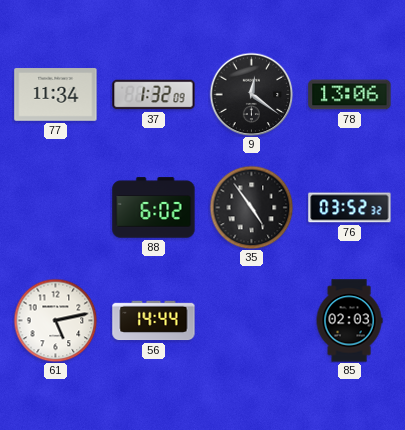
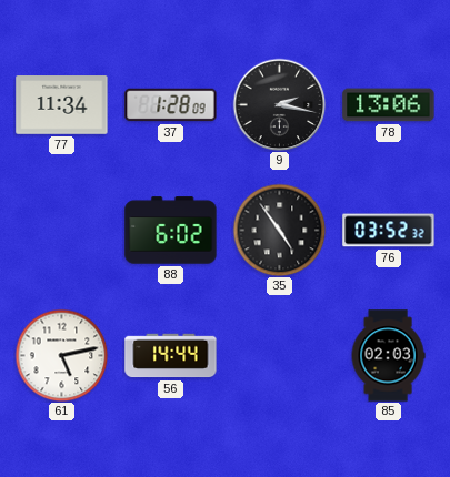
37: 1:32 -> 1:28 (171, 105)
9: 12:21 -> 2:17 (279, 104)
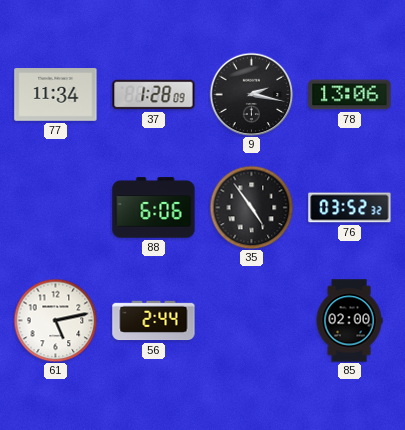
88: 6:02 -> 6:06 (154, 208)
56: 14:44 -> 2:44 (154, 321)
85: 02:03 -> 02:00 (349, 321)
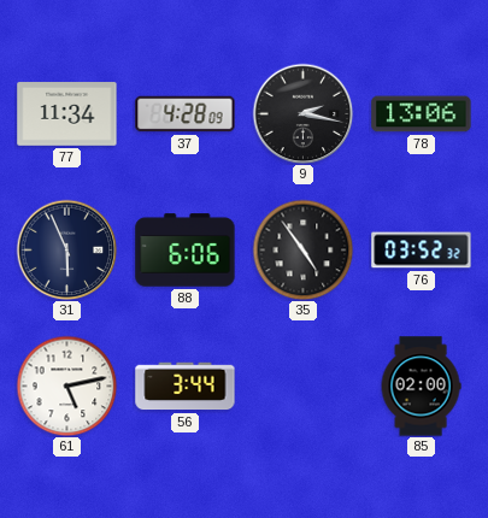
37: 1:28 -> 4:28 (186, 114)
31: none -> 5:56 (66, 249)
56: 2:44 -> 3:44 (186, 387)
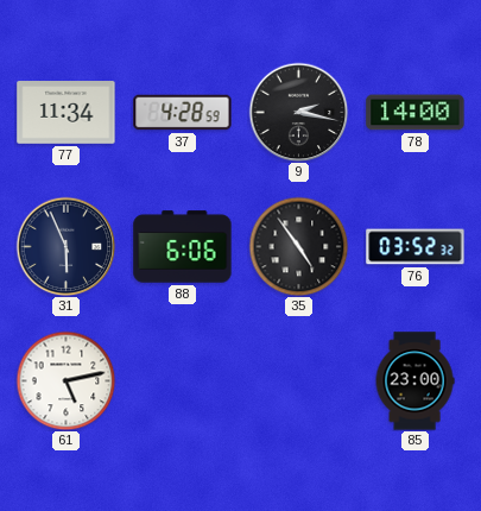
37: 4:28:09 -> 4:28:59 (183, 113)
78: 13:06 -> 14:00 (416, 113)
56: 3:44 -> none (186, 387)
85: 02:00 -> 23:00 (414, 381)
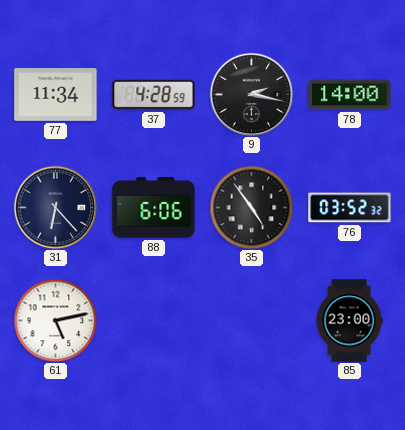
31: 5:56 -> 6:23 (55, 207)
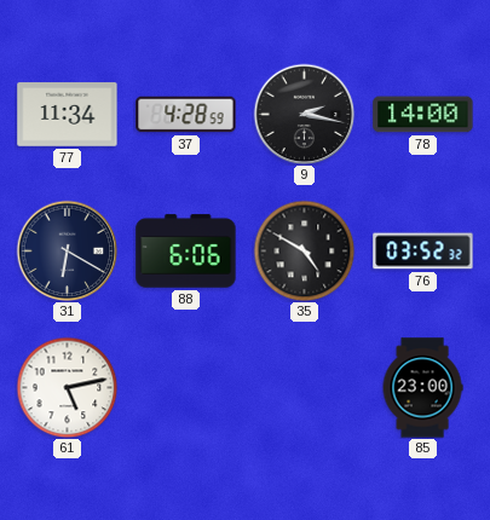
31: 6:23 -> 6:20 (67, 250)
35: 4:54 -> 4:50 (304, 250)
